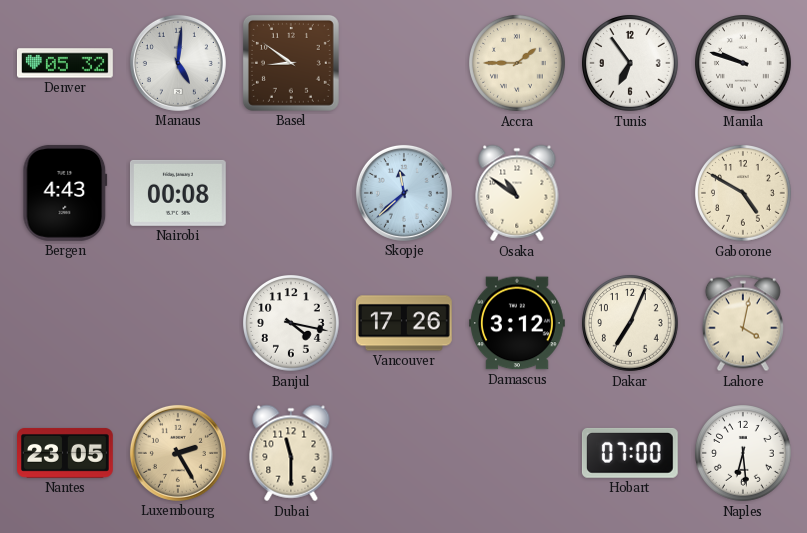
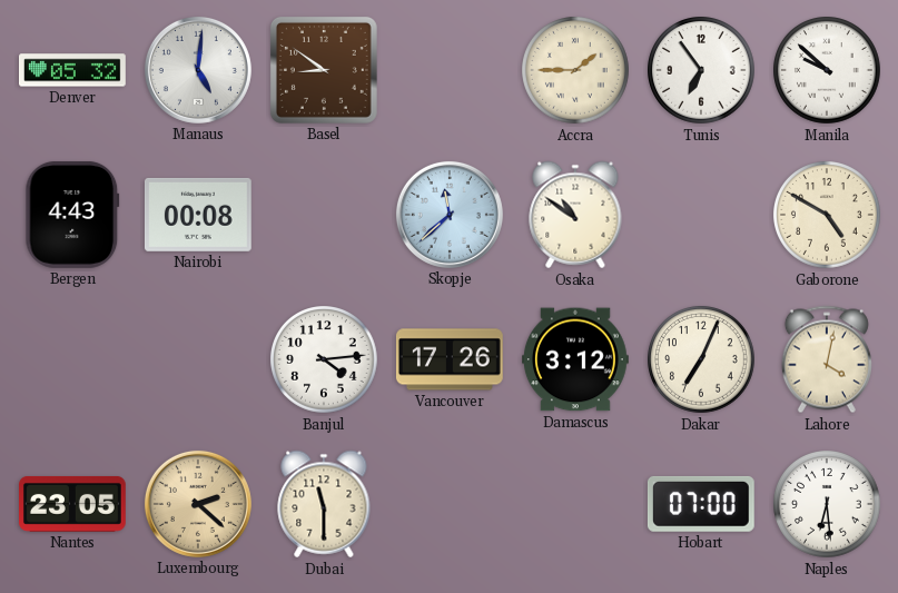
Manila: 9:48 -> 9:52 (828, 71)
Banjul: 4:17 -> 4:14 (325, 360)
Luxembourg: 2:25 -> 2:22 (198, 504)
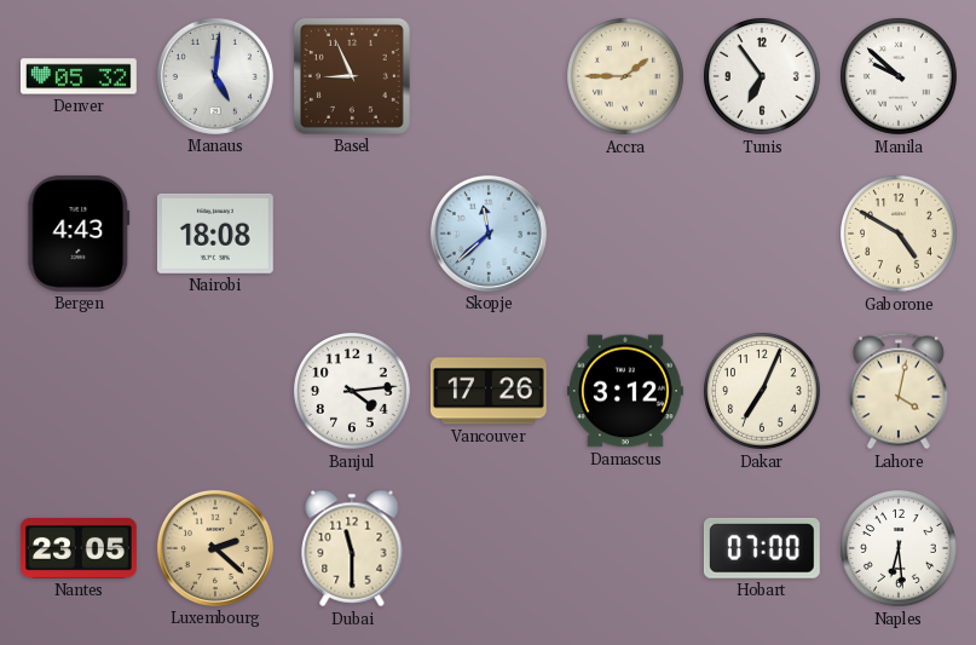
Basel: 8:51 -> 8:56 (352, 76)
Nairobi: 00:08 -> 18:08 (215, 234)
Osaka: 10:51 -> none (575, 215)
